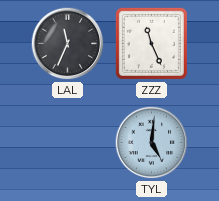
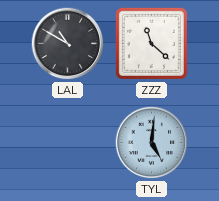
LAL: 11:34 -> 10:50 (68, 44)
ZZZ: 11:26 -> 11:22 (151, 43)
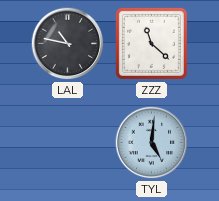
LAL: 10:50 -> 10:47 (68, 44)
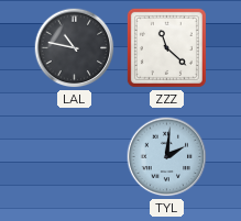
TYL: 5:01 -> 2:01 (167, 157)
